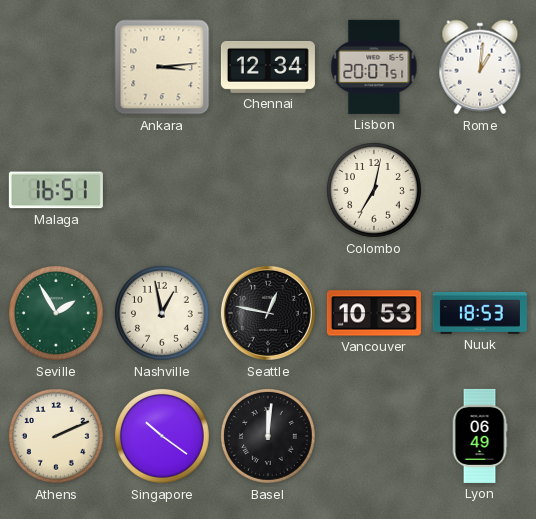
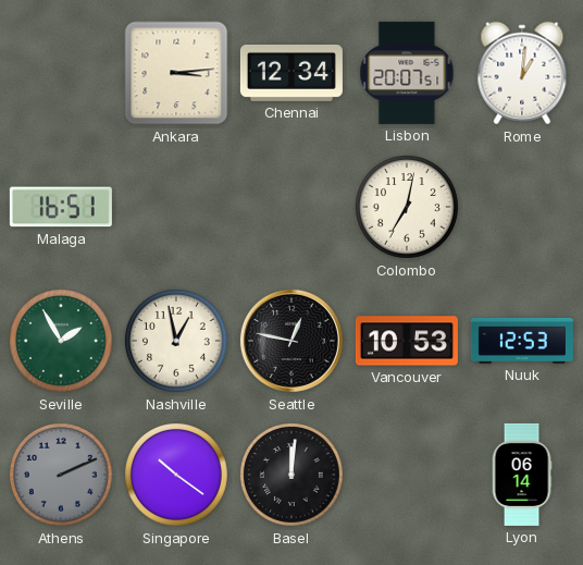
Nuuk: 18:53 -> 12:53 (522, 341)
Athens dial: cream -> grey (61, 475)
Lyon: 06:49 -> 06:14 (522, 475)
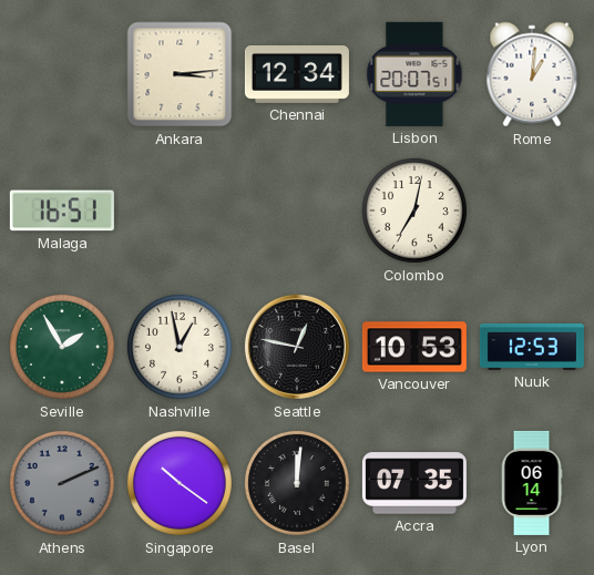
Accra: none -> 07:35 (414, 483)
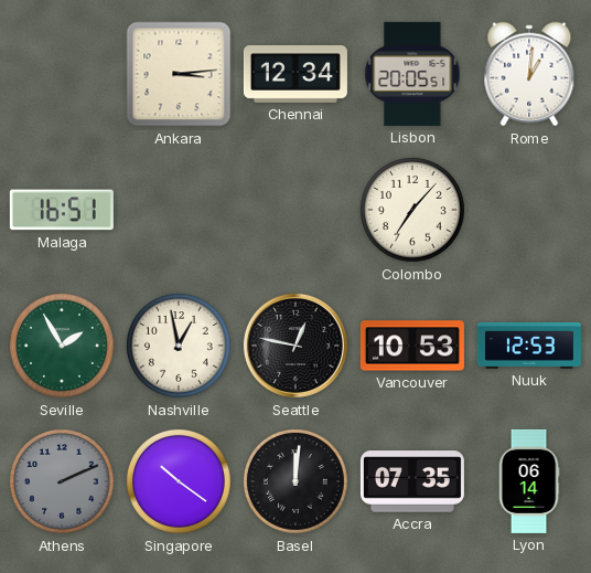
Lisbon: 20:07 -> 20:05 (412, 74)
Colombo: 7:02 -> 7:07 (412, 210)
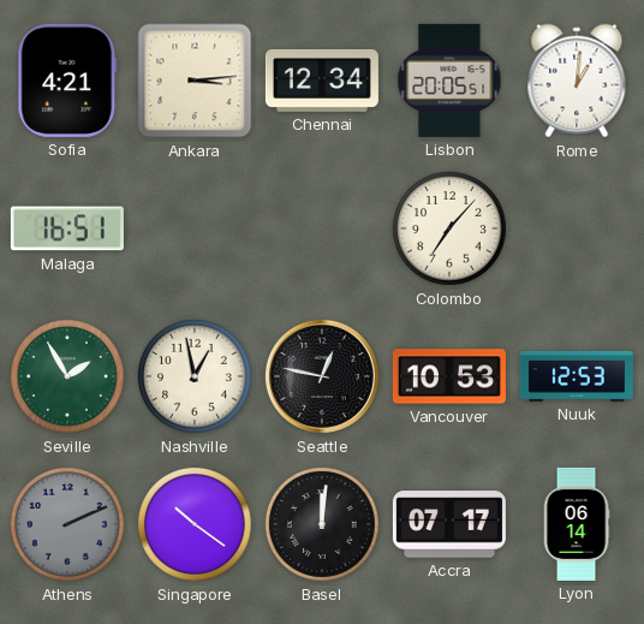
Sofia: none -> 4:21 (67, 81)
Accra: 07:35 -> 07:17 (449, 524)
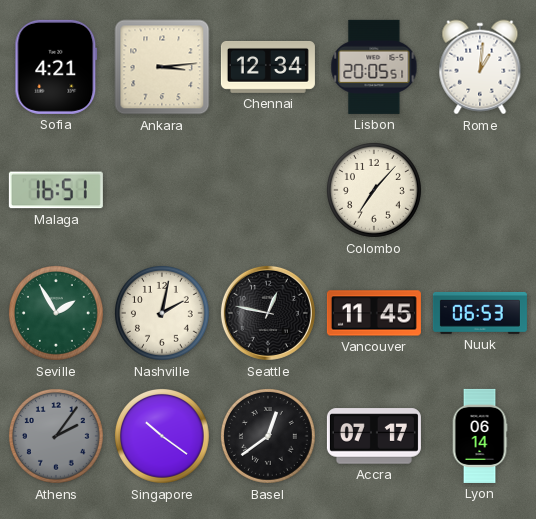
Nashville: 12:58 -> 2:02 (162, 313)
Vancouver: 10:53 -> 11:45 (374, 313)
Nuuk: 12:53 -> 06:53 (480, 313)
Athens: 2:11 -> 2:06 (56, 436)
Basel: 12:01 -> 12:39 (268, 436)
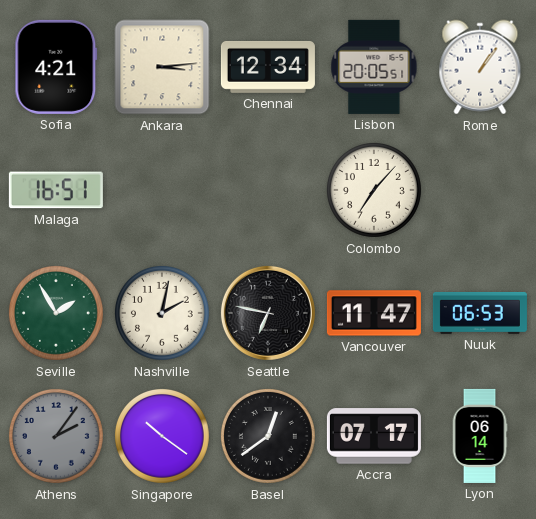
Rome: 1:01 -> 1:06 (480, 67)
Seattle: 12:47 -> 6:47 (268, 313)
Vancouver: 11:45 -> 11:47 (374, 313)
